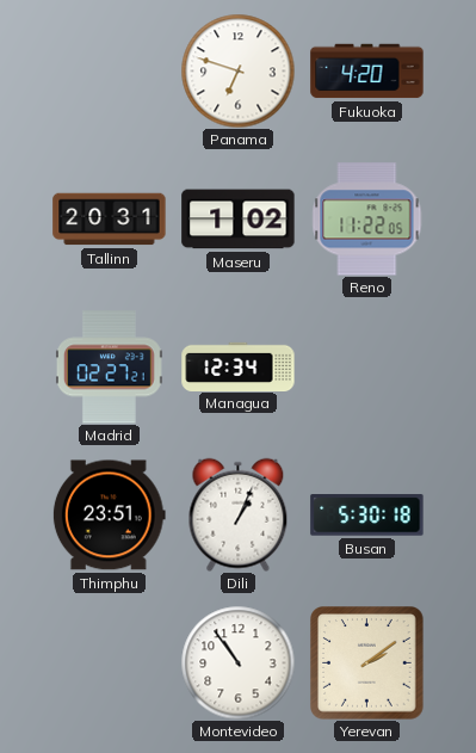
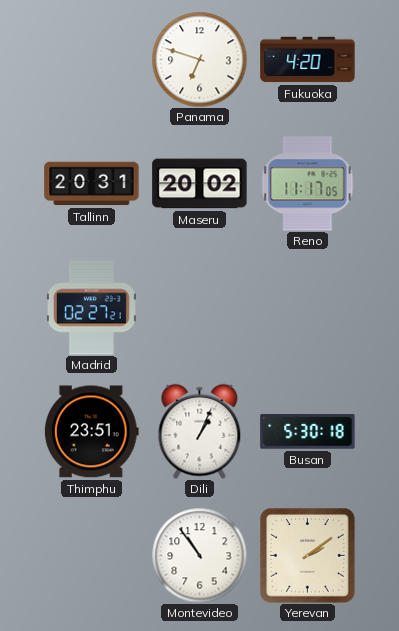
Maseru: 1:02 -> 20:02 (200, 184)
Reno: 11:22 -> 11:17 (308, 184)
Managua: 12:34 -> none (239, 366)
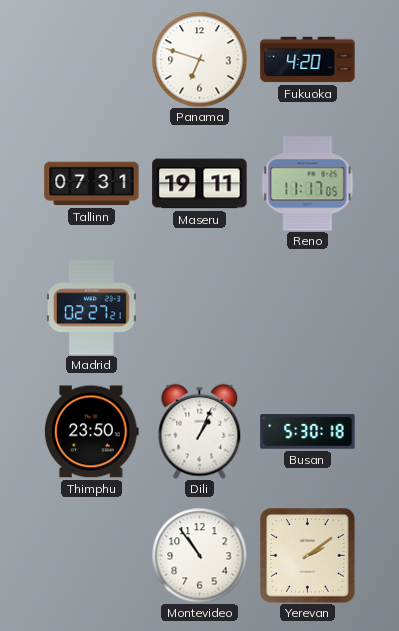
Tallinn: 20:31 -> 07:31 (92, 184)
Maseru: 20:02 -> 19:11 (200, 184)
Thimphu: 23:51 -> 23:50 (91, 432)
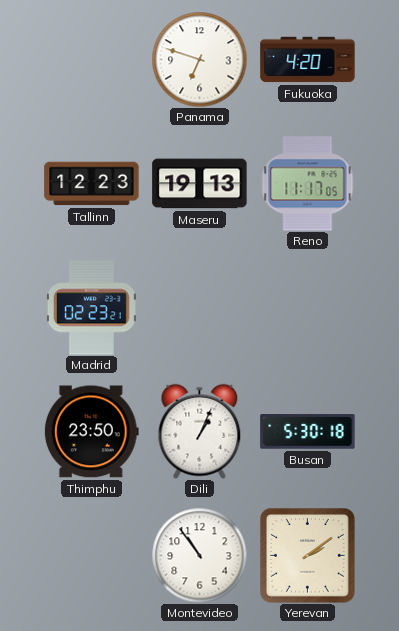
Tallinn: 07:31 -> 12:23 (92, 184)
Maseru: 19:11 -> 19:13 (200, 184)
Madrid: 02:27 -> 02:23 (91, 308)
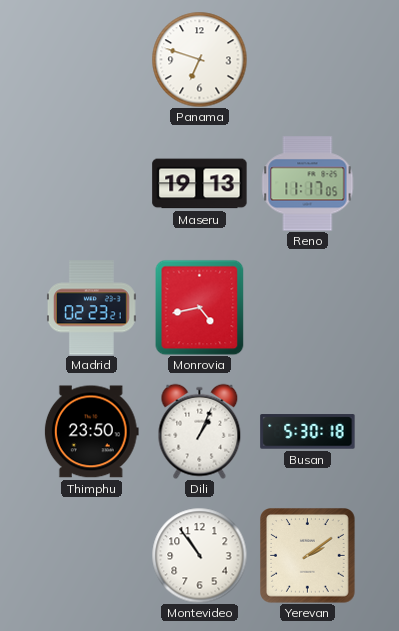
Fukuoka: 4:20 -> none (308, 60)
Tallinn: 12:23 -> none (92, 184)
Monrovia: none -> 4:43 (200, 307)
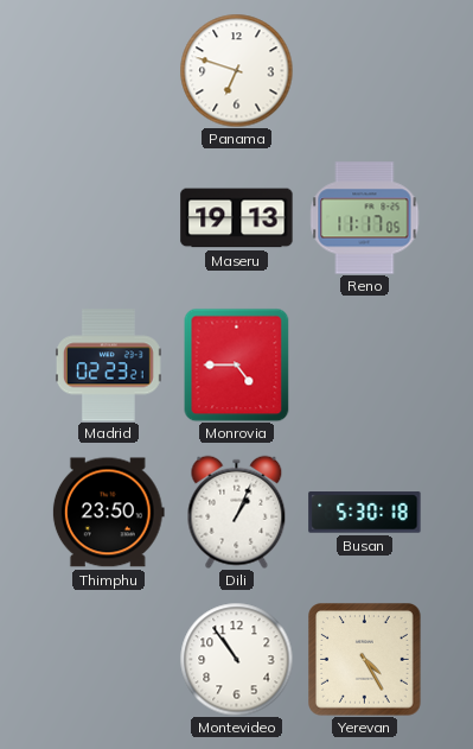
Monrovia: 4:43 -> 4:45 (237, 364)
Yerevan: 2:09 -> 4:25 (365, 660)
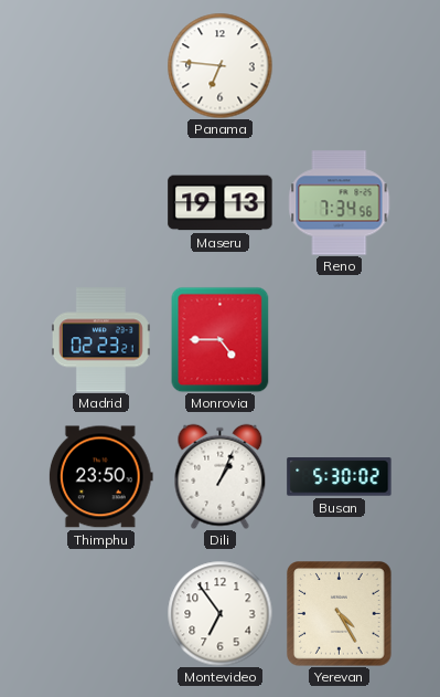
Panama: 6:48 -> 6:46 (219, 65)
Reno: 11:17 -> 7:34 (340, 203)
Busan: 5:30:18 -> 5:30:02 (340, 477)
Montevideo: 10:54 -> 6:54 (219, 613)
